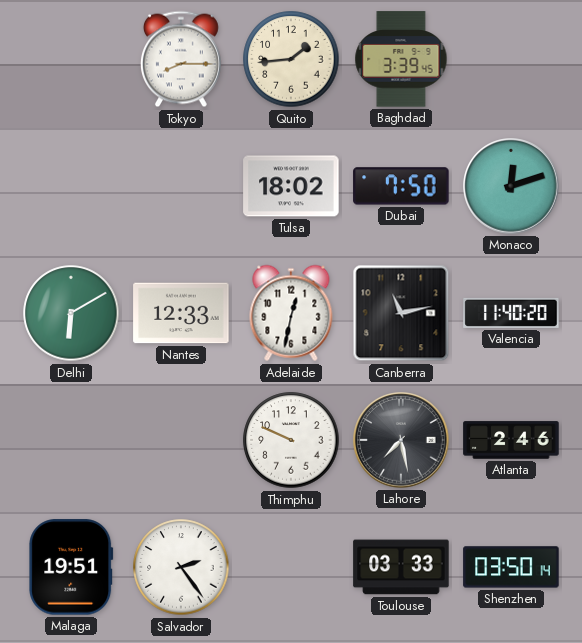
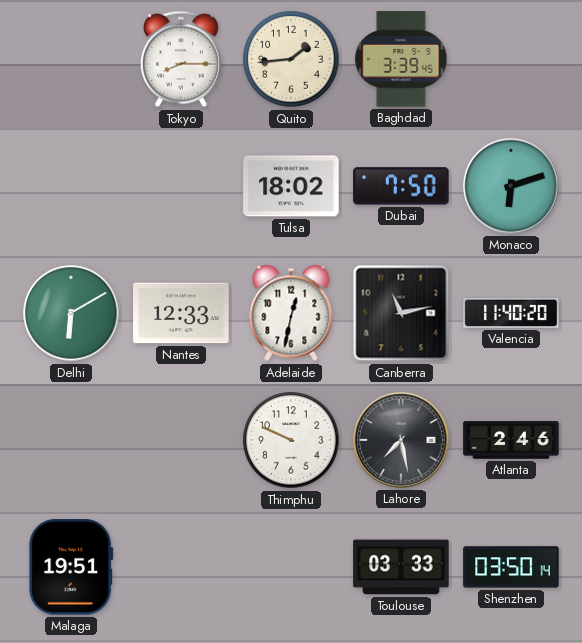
Monaco: 12:12 -> 6:12 (511, 186)
Salvador: 2:24 -> none (181, 567)
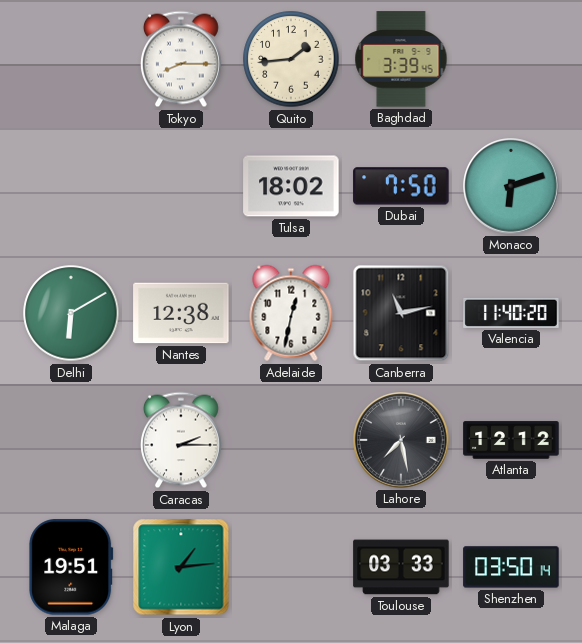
Nantes: 12:33 -> 12:38 (181, 313)
Caracas: none -> 2:15 (181, 440)
Thimphu: 9:49 -> none (291, 440)
Atlanta: 2:46 -> 12:12 (511, 440)
Lyon: none -> 1:14 (181, 567)
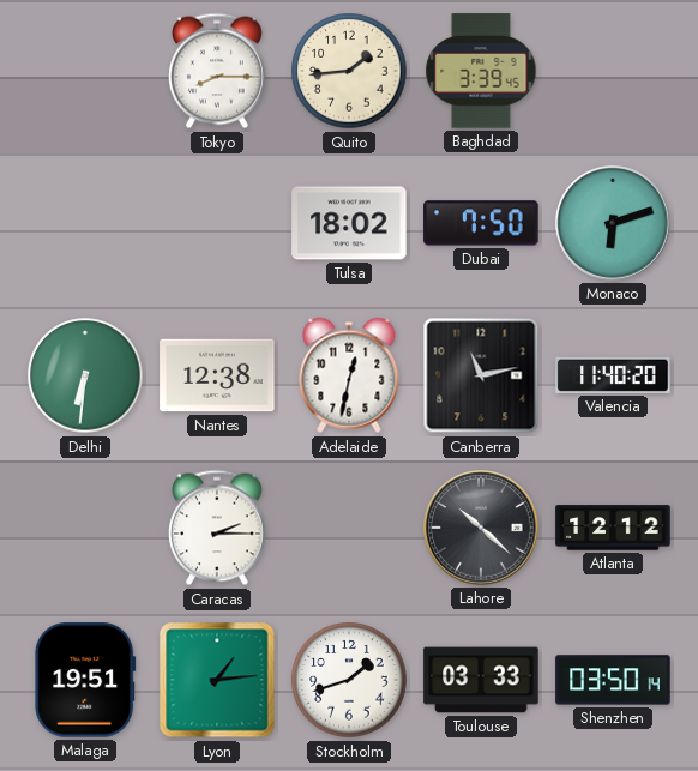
Delhi: 6:10 -> 6:31 (85, 375)
Lahore: 7:28 -> 10:22 (481, 528)
Stockholm: none -> 1:42 (349, 680)
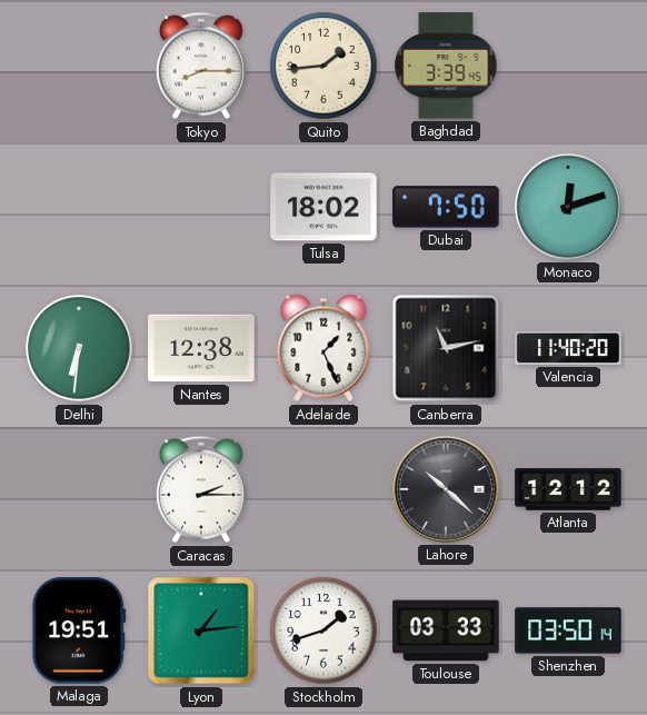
Monaco: 6:12 -> 12:12 (568, 207)
Adelaide: 12:32 -> 1:26 (323, 348)
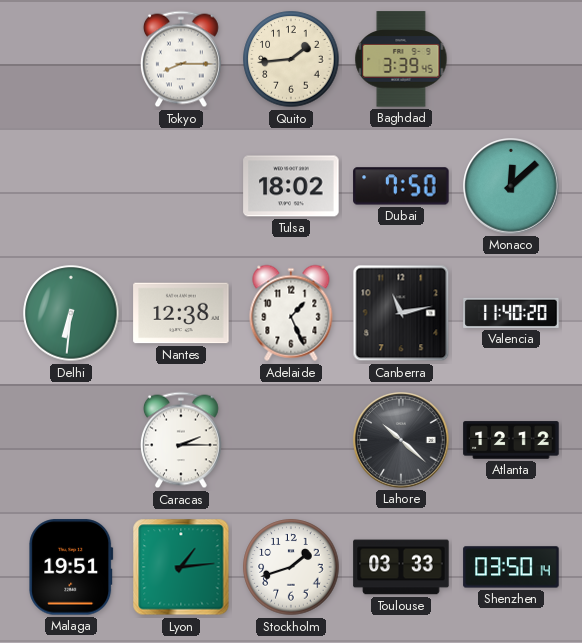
Monaco: 12:12 -> 12:08 (511, 186)
